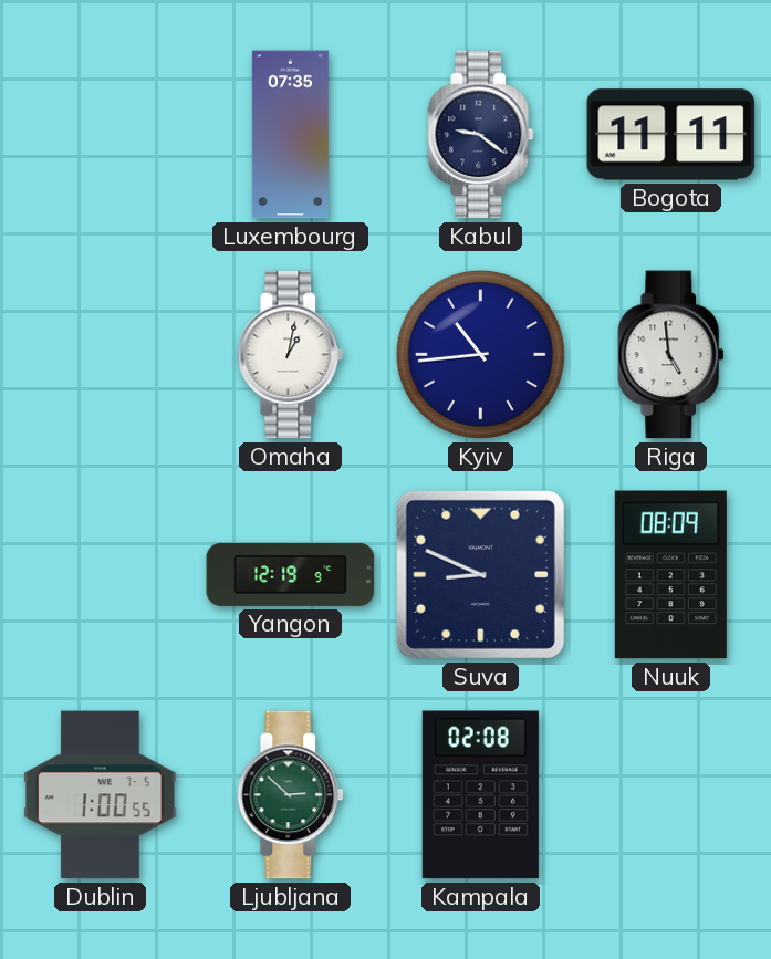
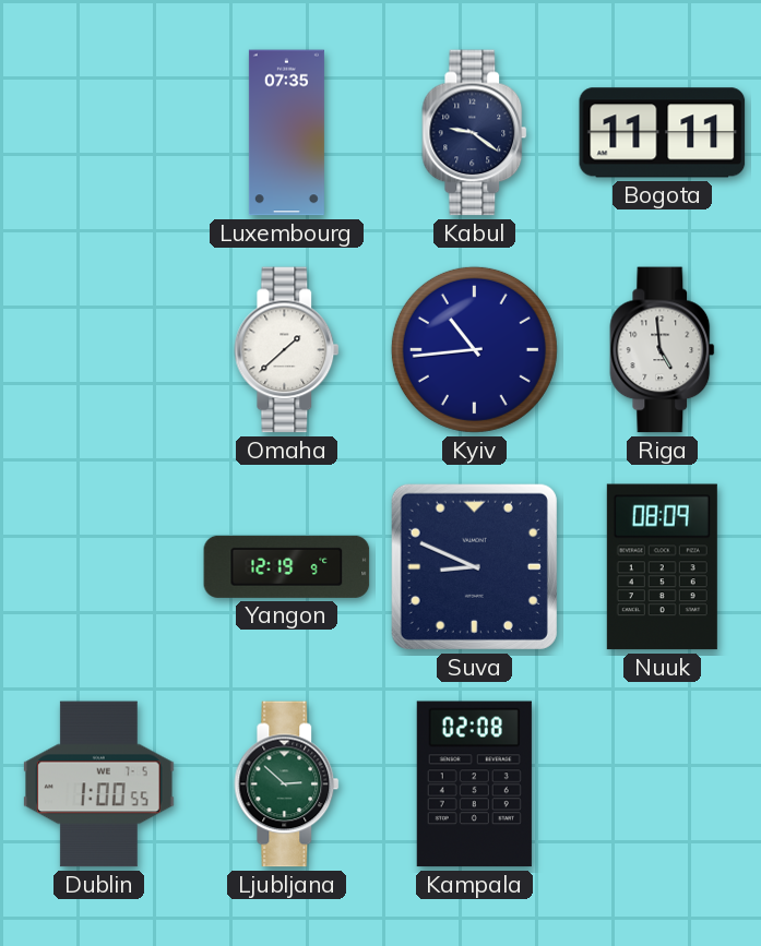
Omaha: 1:02 -> 1:38 (287, 350)
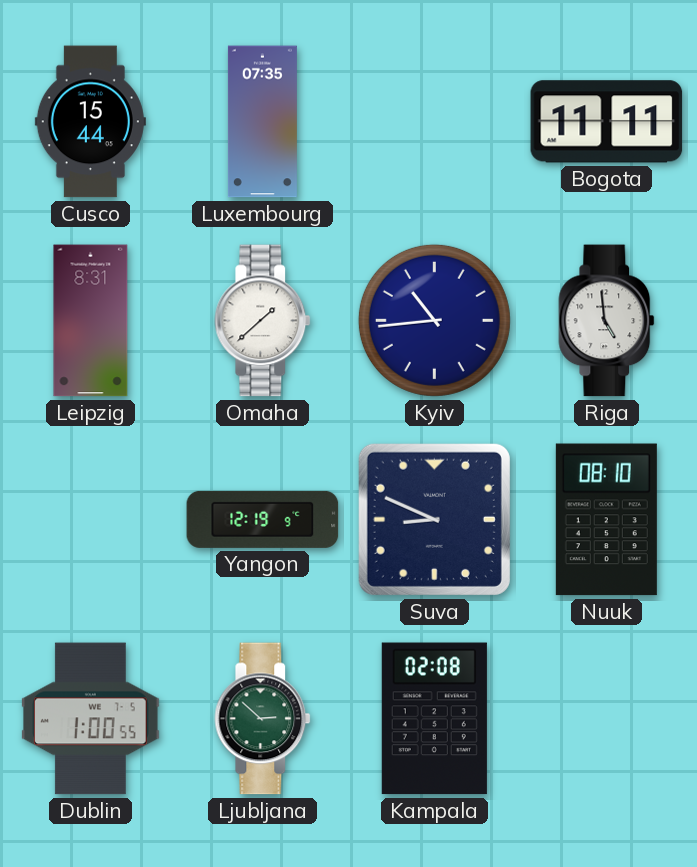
Cusco: none -> 15:44 (90, 122)
Kabul: 9:21 -> none (475, 133)
Leipzig: none -> 8:31 (91, 321)
Nuuk: 08:09 -> 08:10 (606, 520)
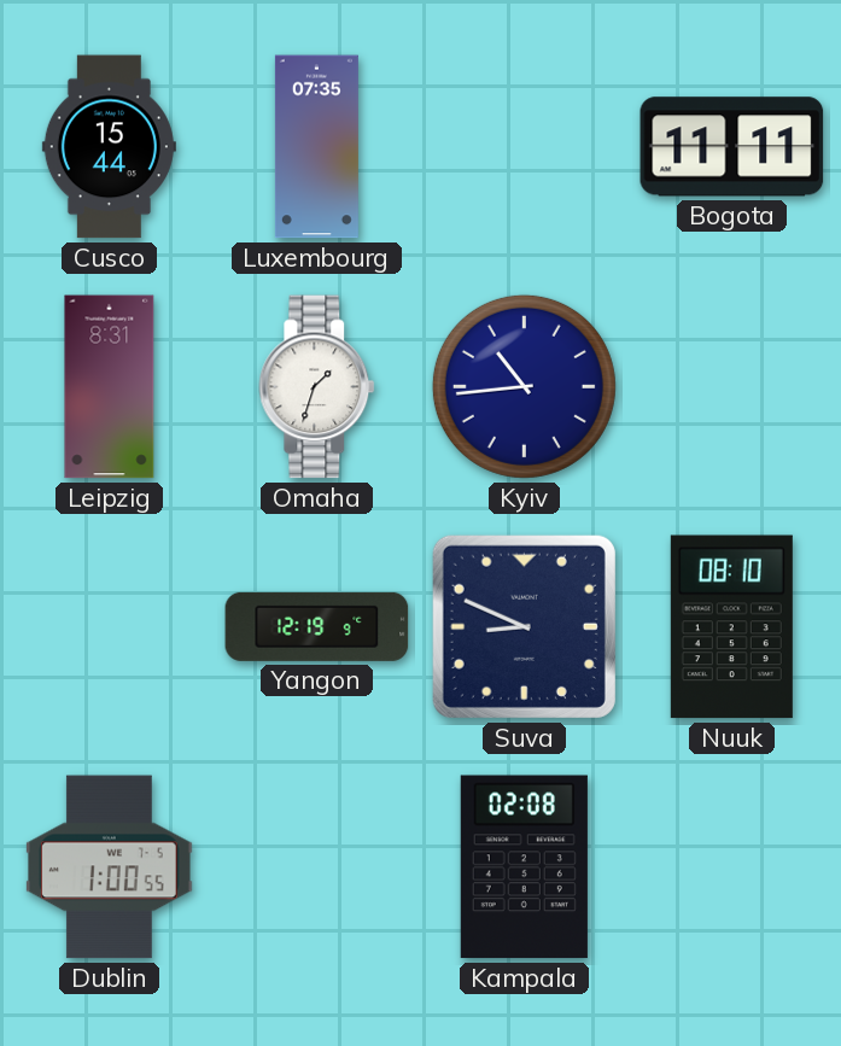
Omaha: 1:38 -> 1:33 (317, 387)
Riga: 4:59 -> none (607, 321)
Ljubljana: 2:52 -> none (263, 719)
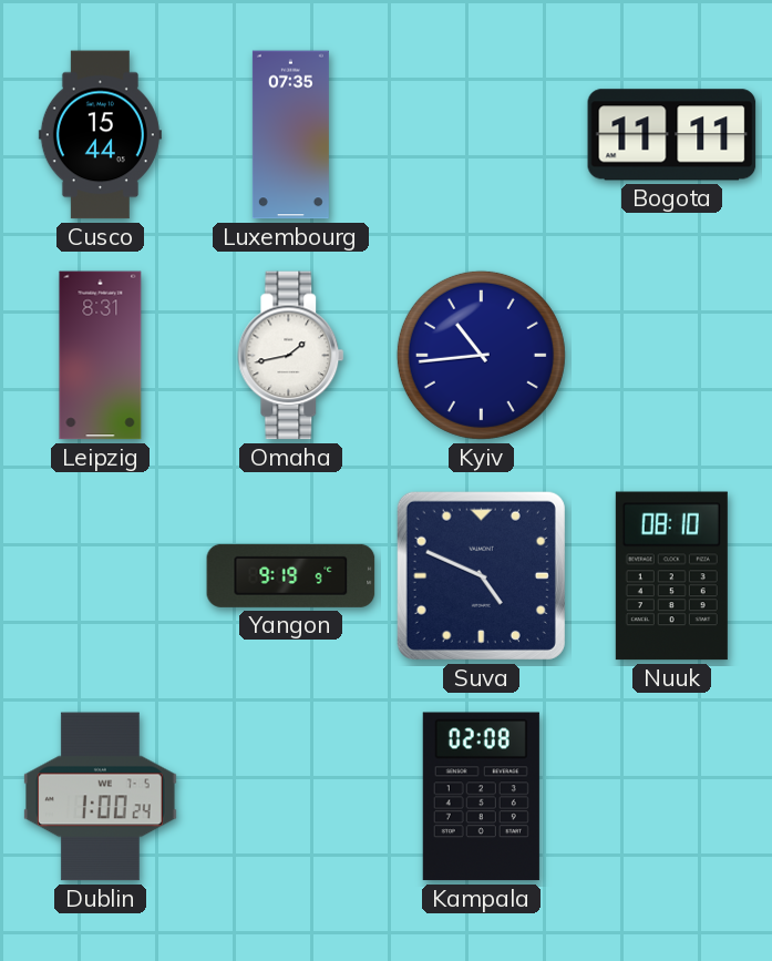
Omaha: 1:33 -> 1:43 (291, 356)
Yangon: 12:19 -> 9:19 (291, 575)
Suva: 8:49 -> 4:49 (481, 575)
Dublin: 1:00:55 -> 1:00:24 (101, 797)
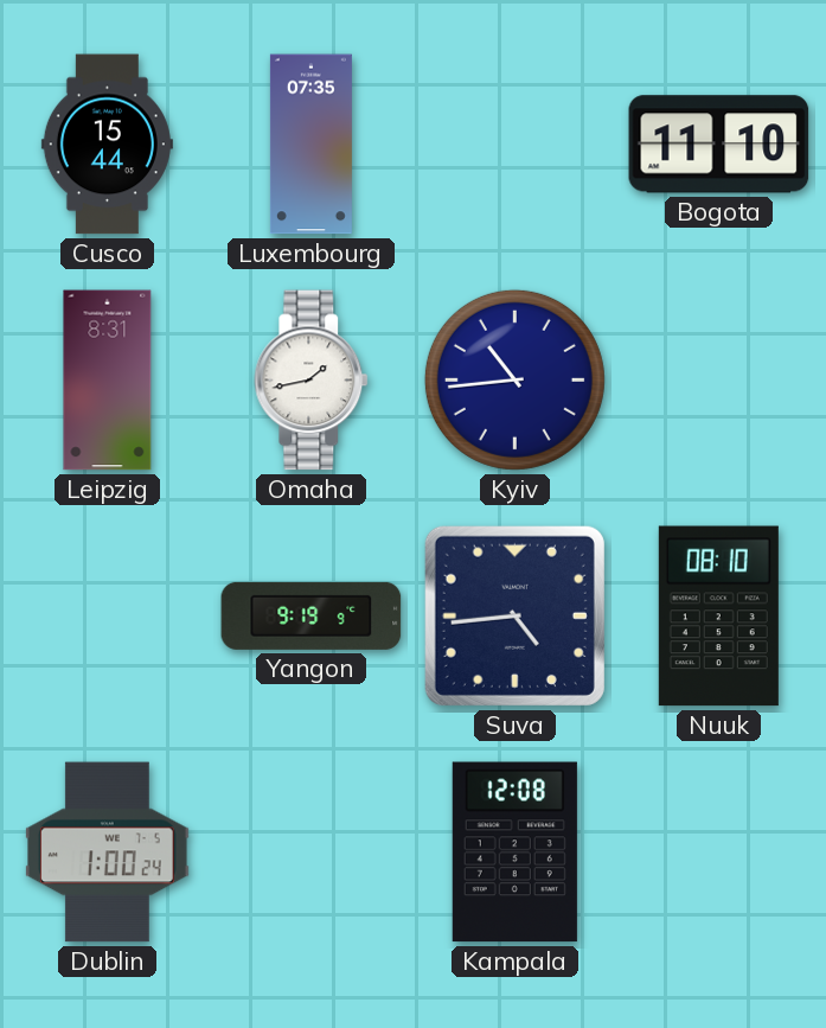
Bogota: 11:11 -> 11:10 (719, 145)
Suva: 4:49 -> 4:44 (514, 615)
Kampala: 02:08 -> 12:08 (514, 853)
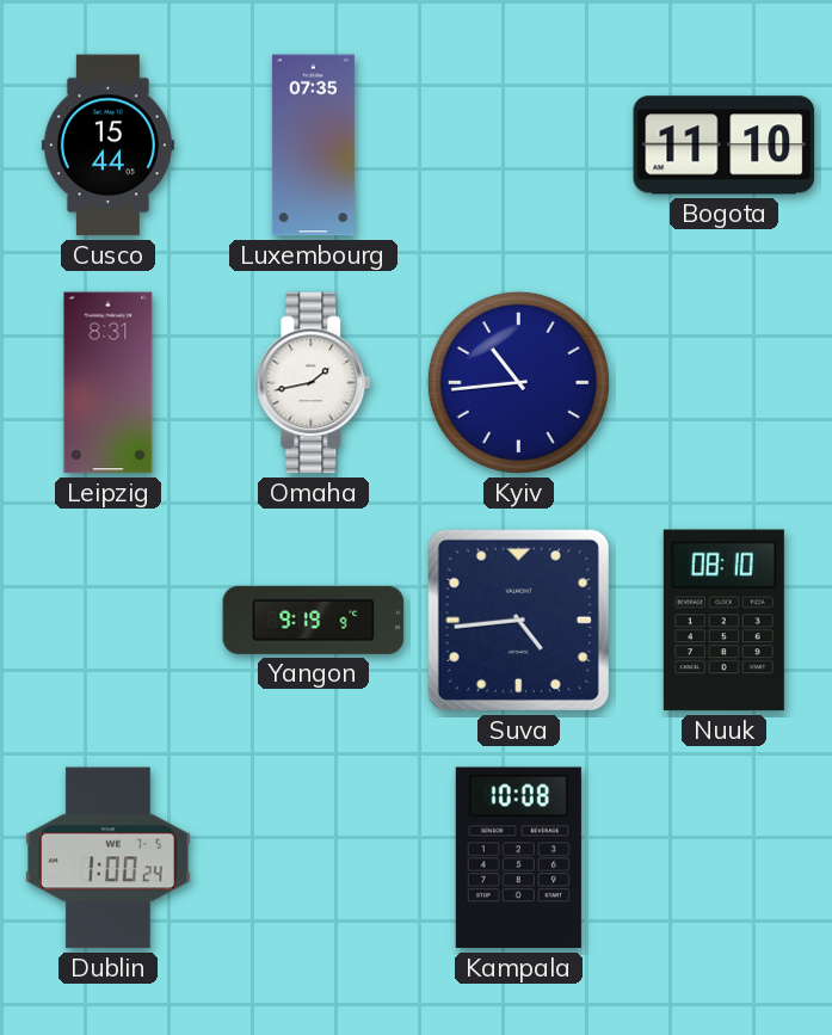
Kampala: 12:08 -> 10:08 (518, 858)
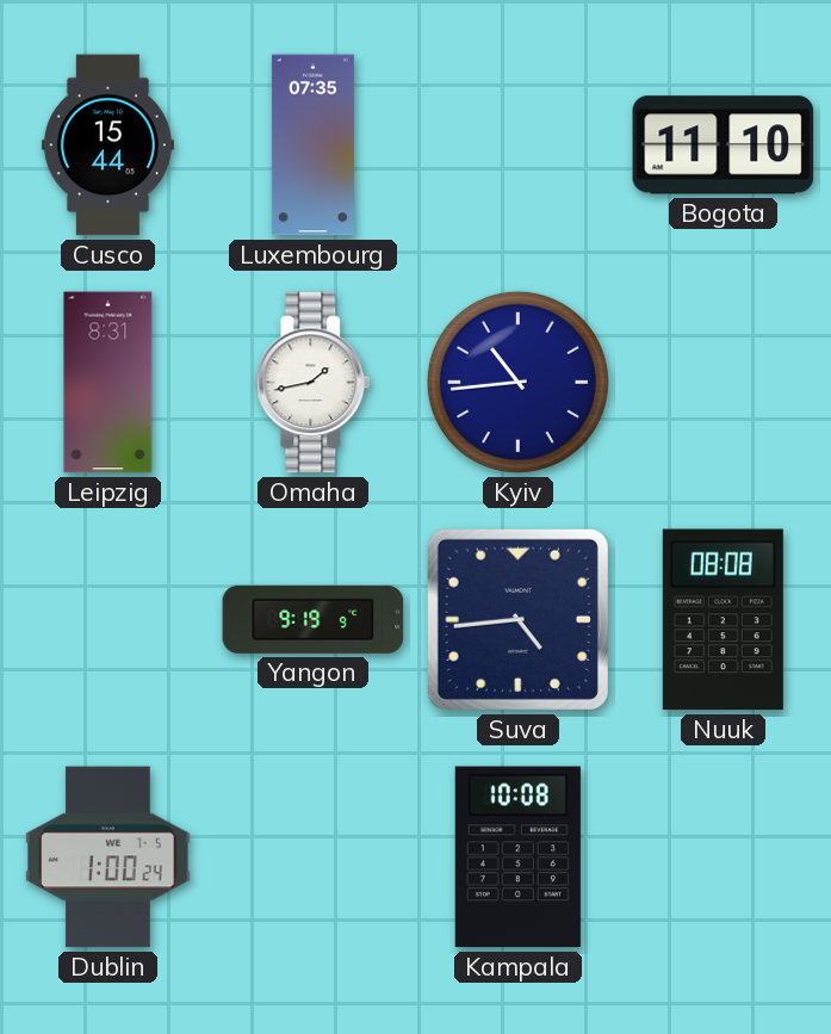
Nuuk: 08:10 -> 08:08 (723, 620)
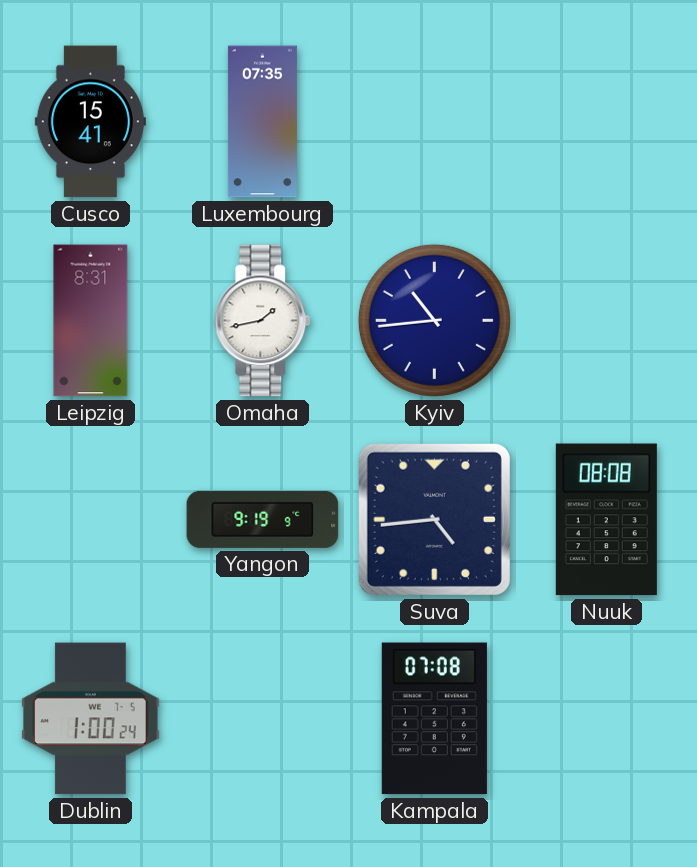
Cusco: 15:44 -> 15:41 (90, 122)
Bogota: 11:10 -> none (724, 145)
Kampala: 10:08 -> 07:08 (434, 719)
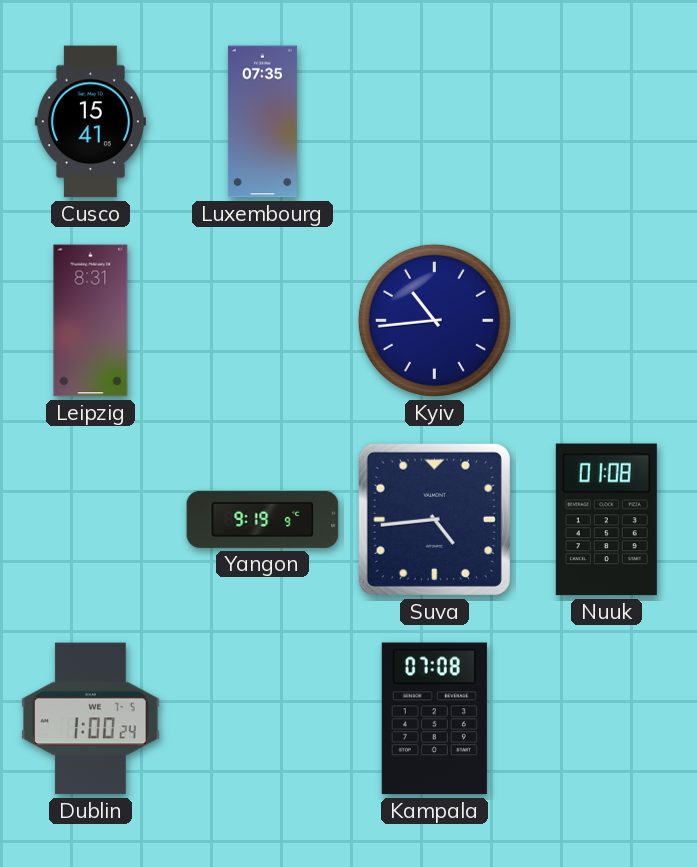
Omaha: 1:43 -> none (263, 321)
Nuuk: 08:08 -> 01:08 (606, 520)
